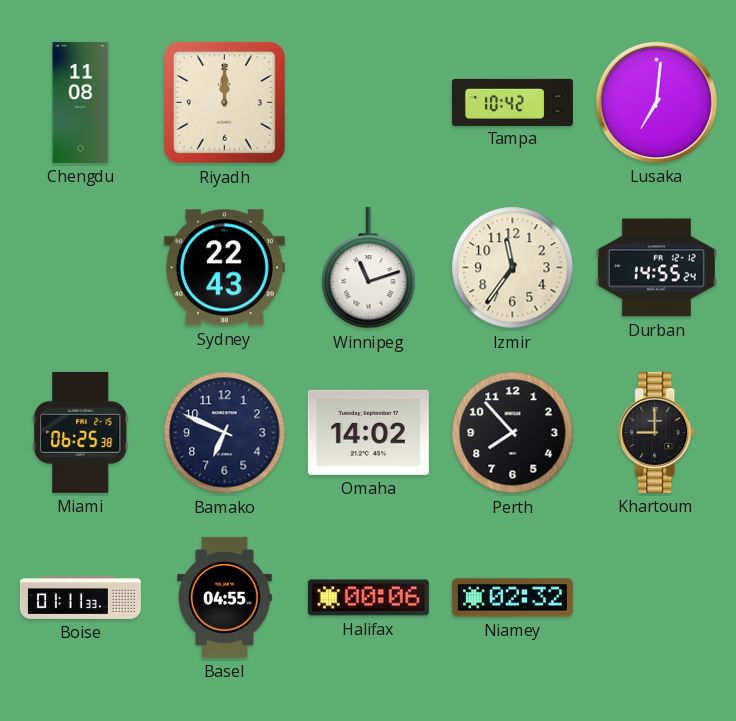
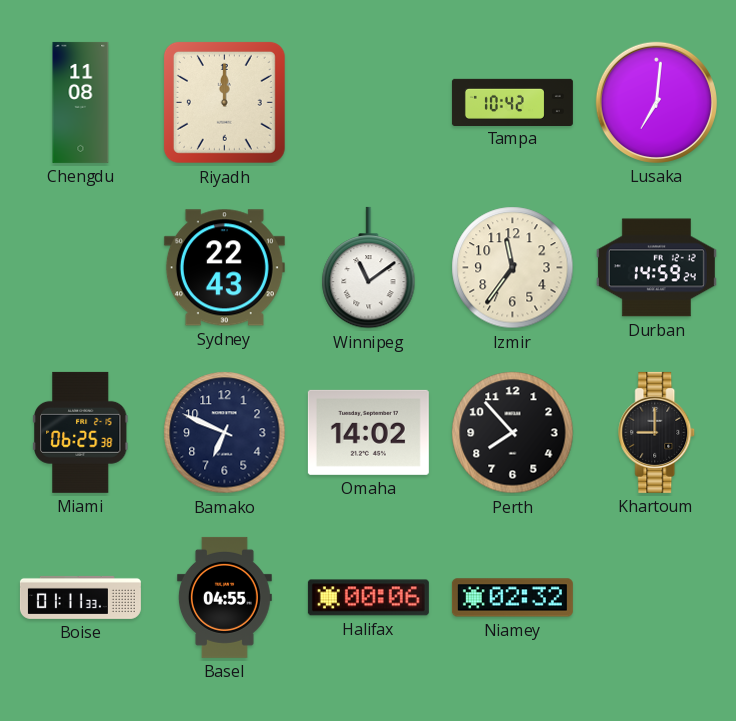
Winnipeg: 11:12 -> 11:09 (369, 268)
Durban: 14:55 -> 14:59 (656, 268)
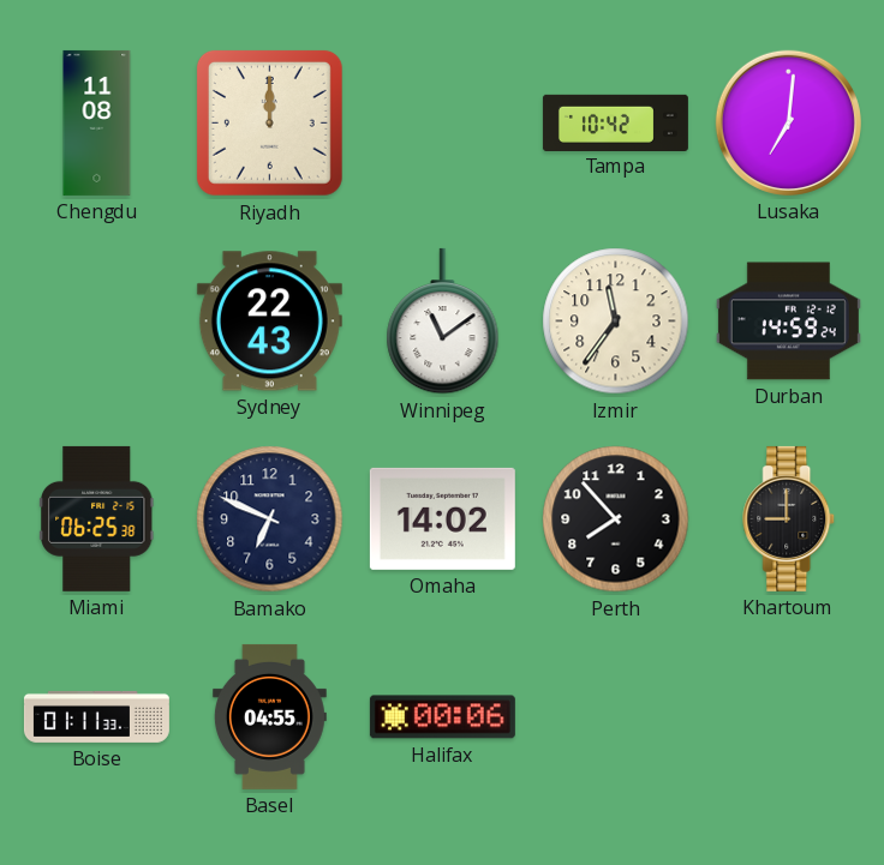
Niamey: 02:32 -> none (512, 598)
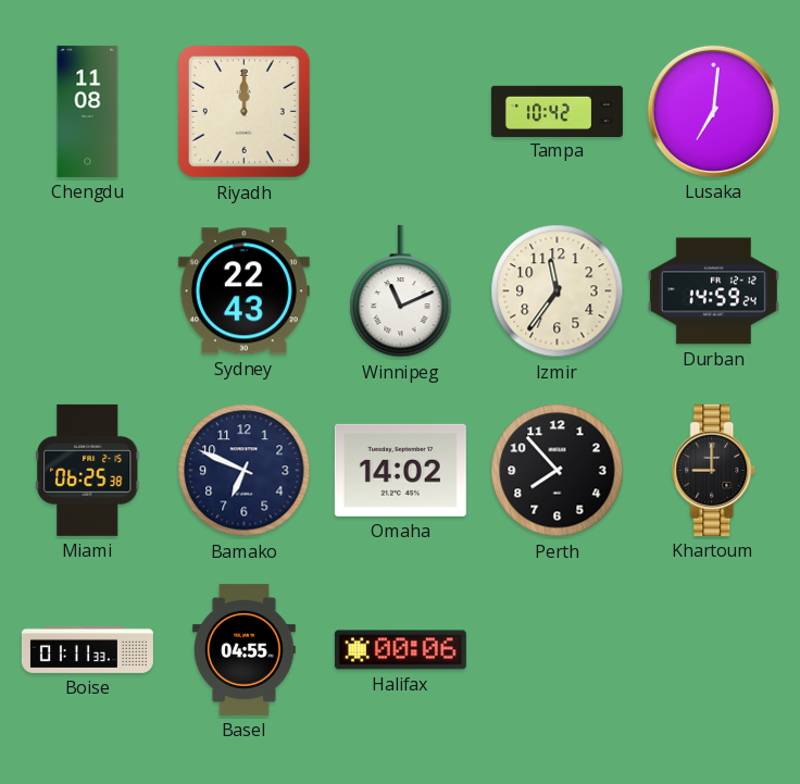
Winnipeg: 11:09 -> 11:11 (401, 291)
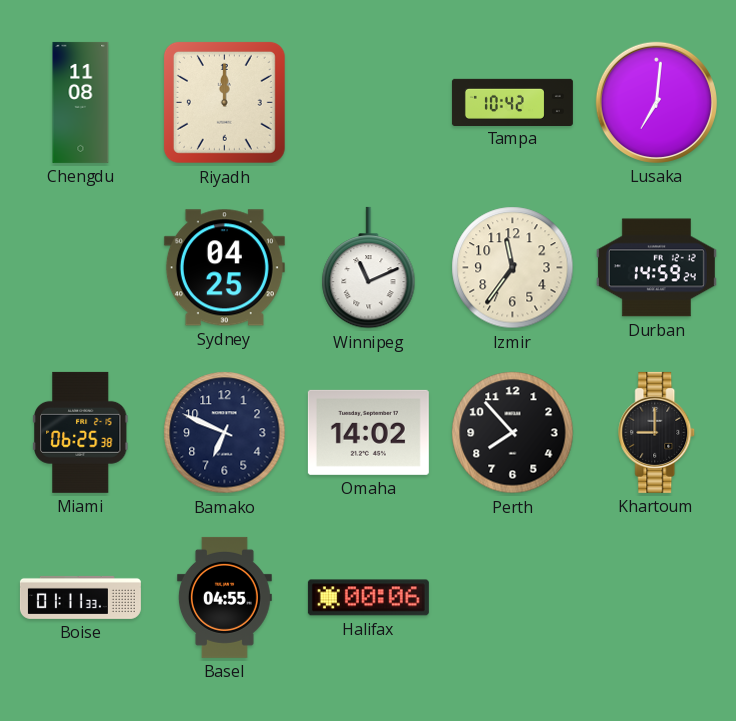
Sydney: 22:43 -> 04:25 (224, 268)
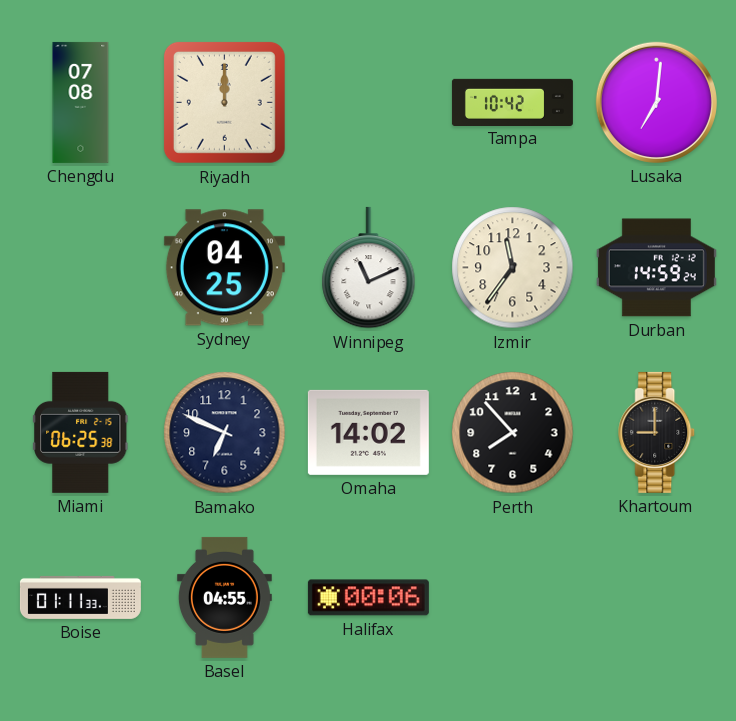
Chengdu: 11:08 -> 07:08 (81, 102)
